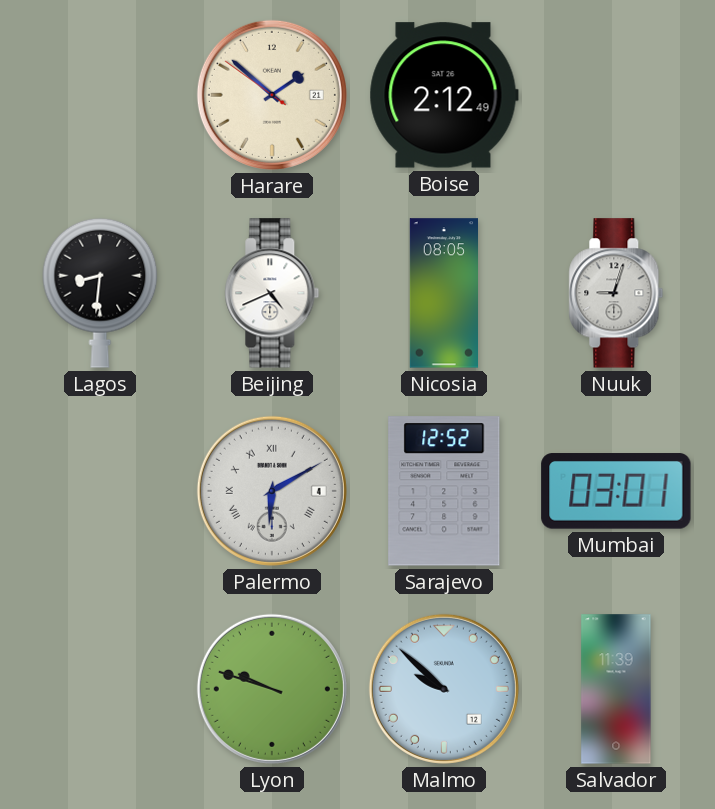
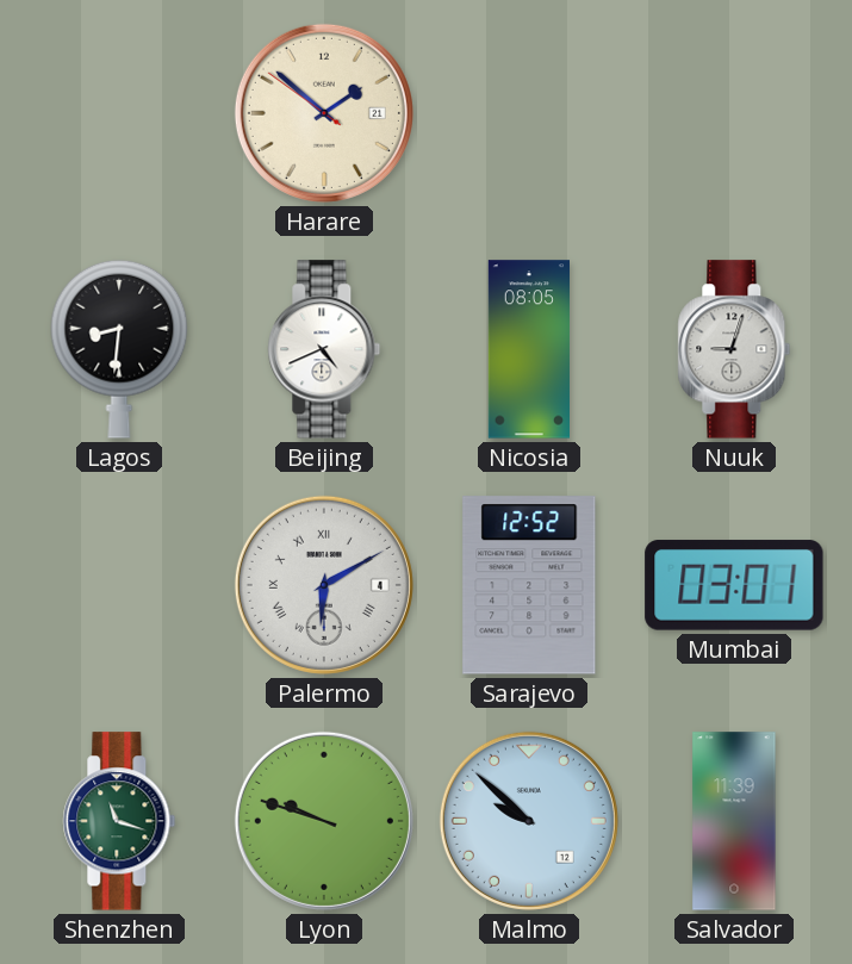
Boise: 2:12 -> none (444, 95)
Shenzhen: none -> 11:18 (119, 821)
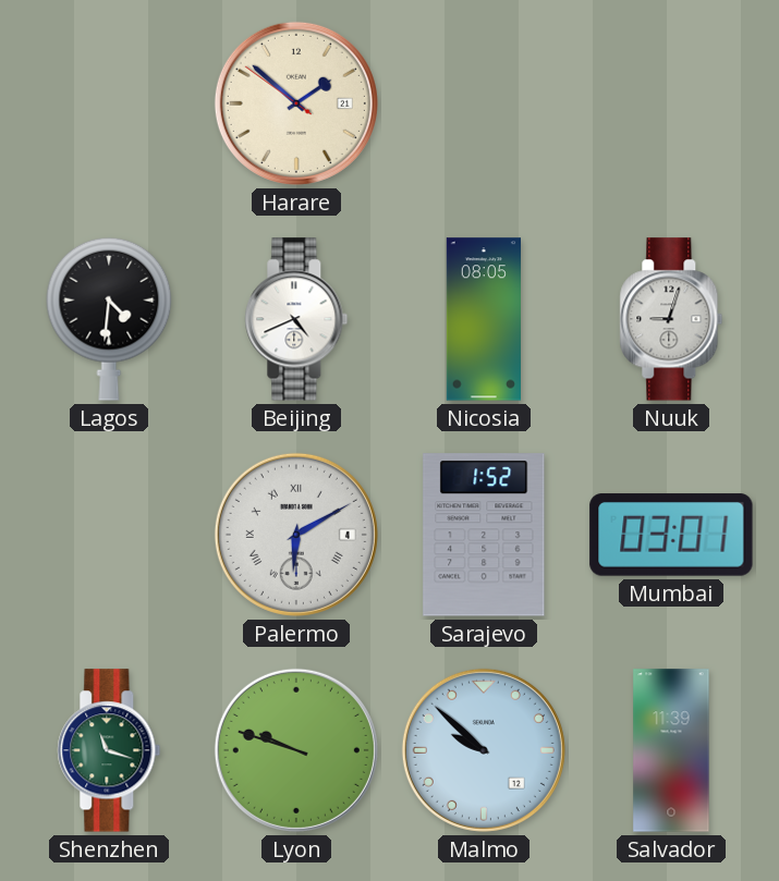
Lagos: 8:31 -> 4:31 (109, 319)
Sarajevo: 12:52 -> 1:52 (484, 535)
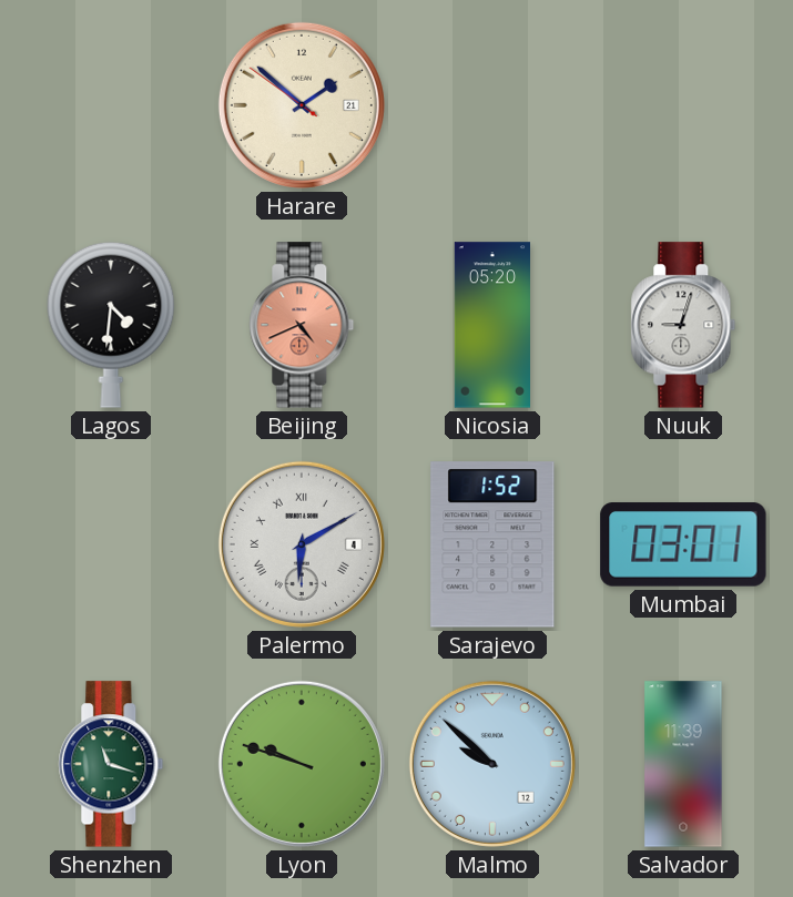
Beijing dial: white -> salmon (302, 325)
Nicosia: 08:05 -> 05:20 (491, 325)
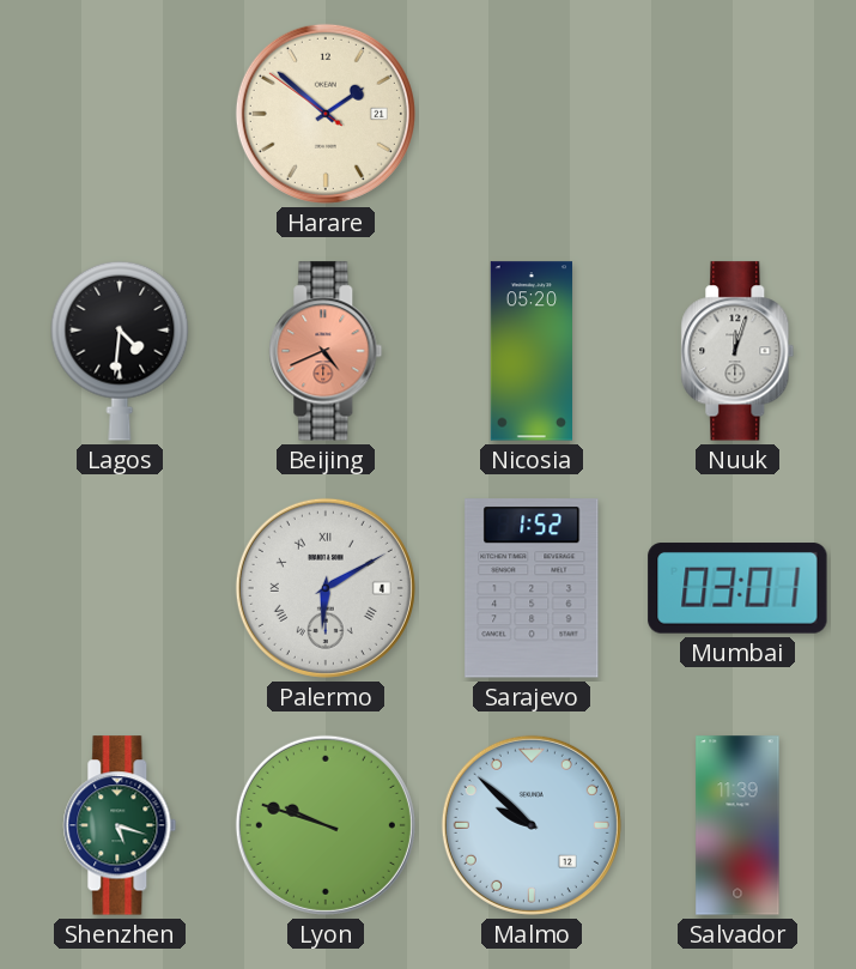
Nuuk: 9:03 -> 12:03 (737, 351)
Shenzhen: 11:18 -> 5:18 (120, 825)
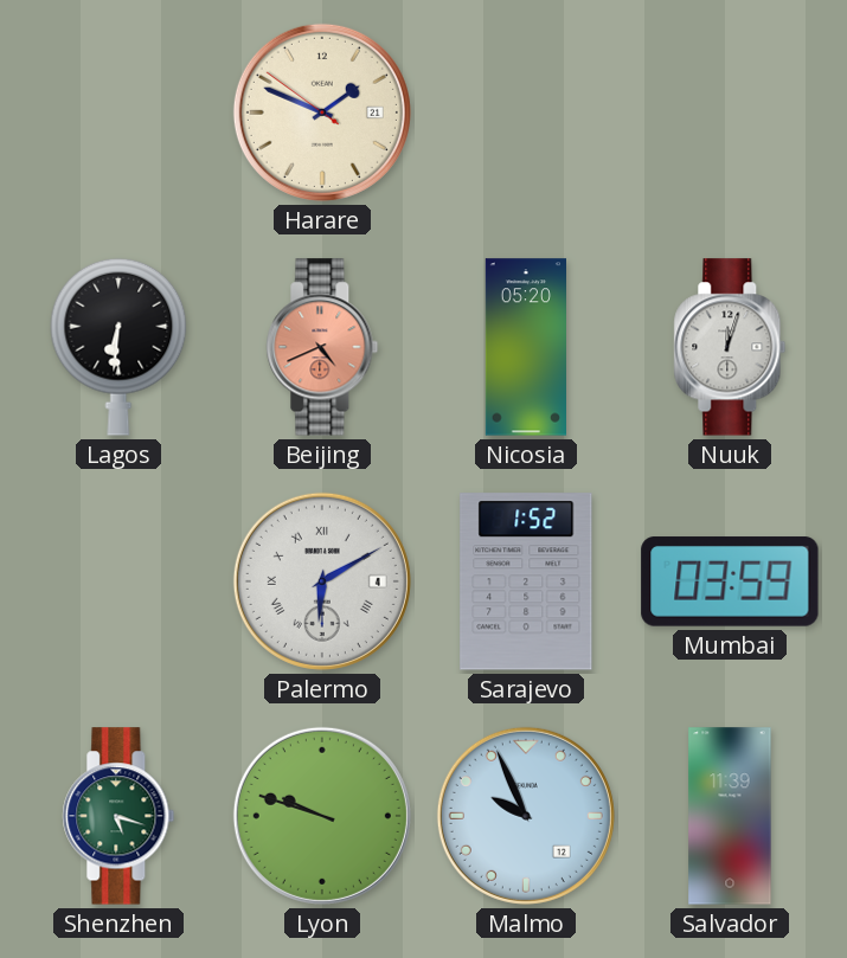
Harare: 1:51 -> 1:48 (322, 112)
Lagos: 4:31 -> 6:31 (118, 347)
Mumbai: 03:01 -> 03:59 (730, 581)
Malmo: 9:52 -> 9:56 (526, 816)
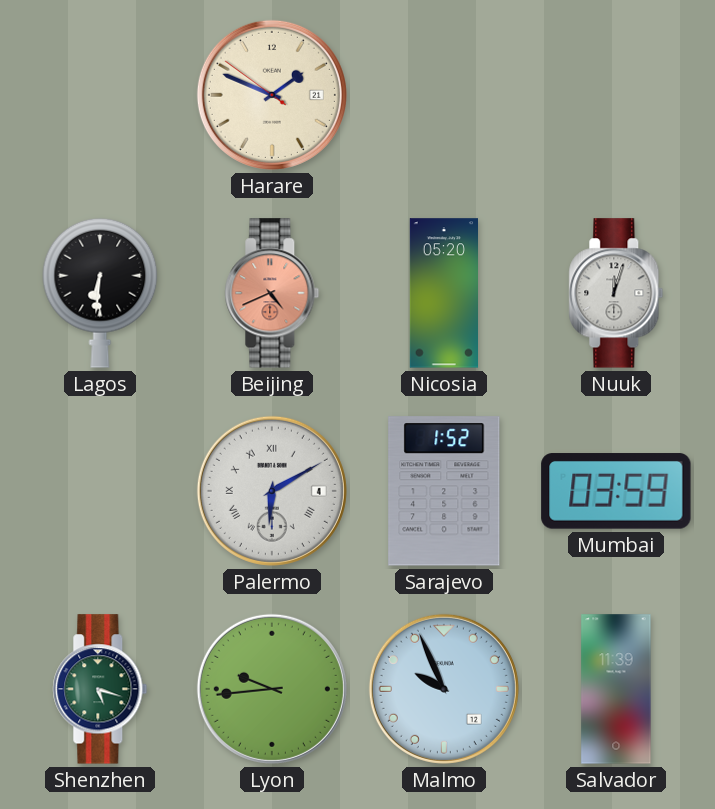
Lyon: 9:48 -> 9:44 (272, 689)
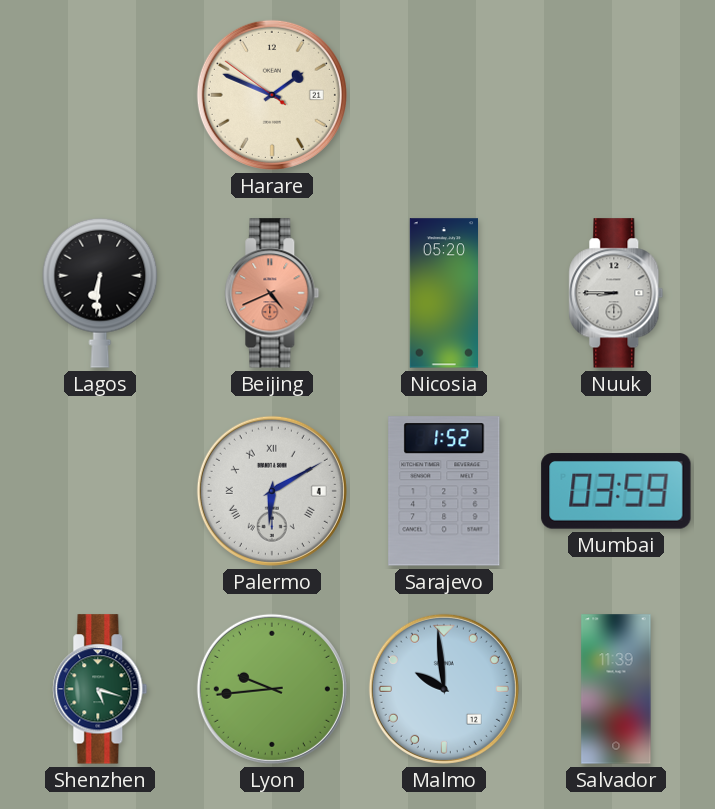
Nuuk: 12:03 -> 8:45 (616, 293)
Malmo: 9:56 -> 9:59 (444, 689)
